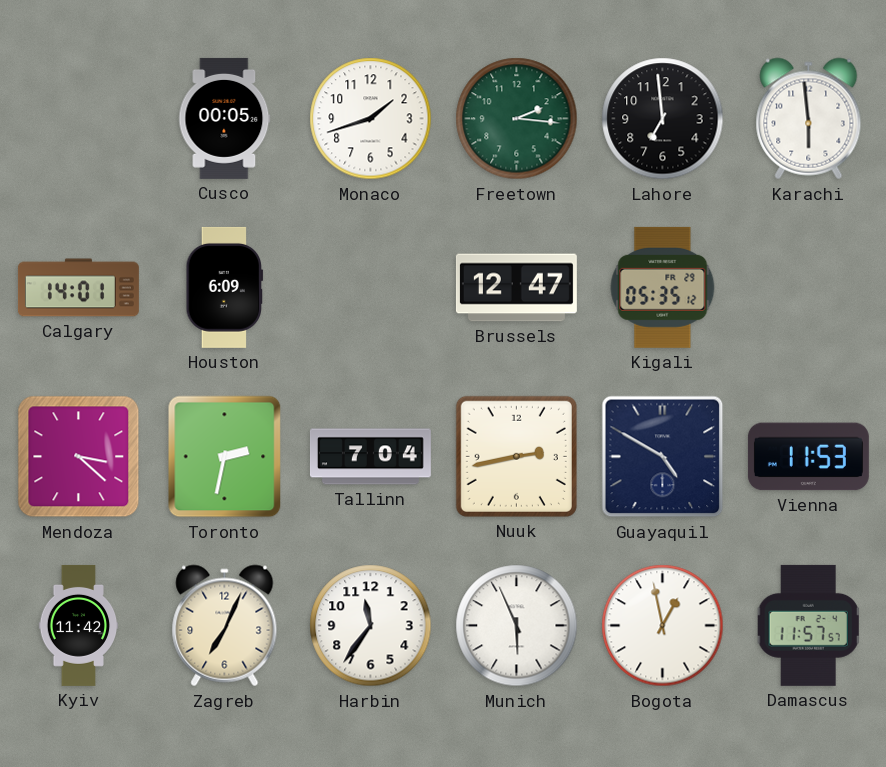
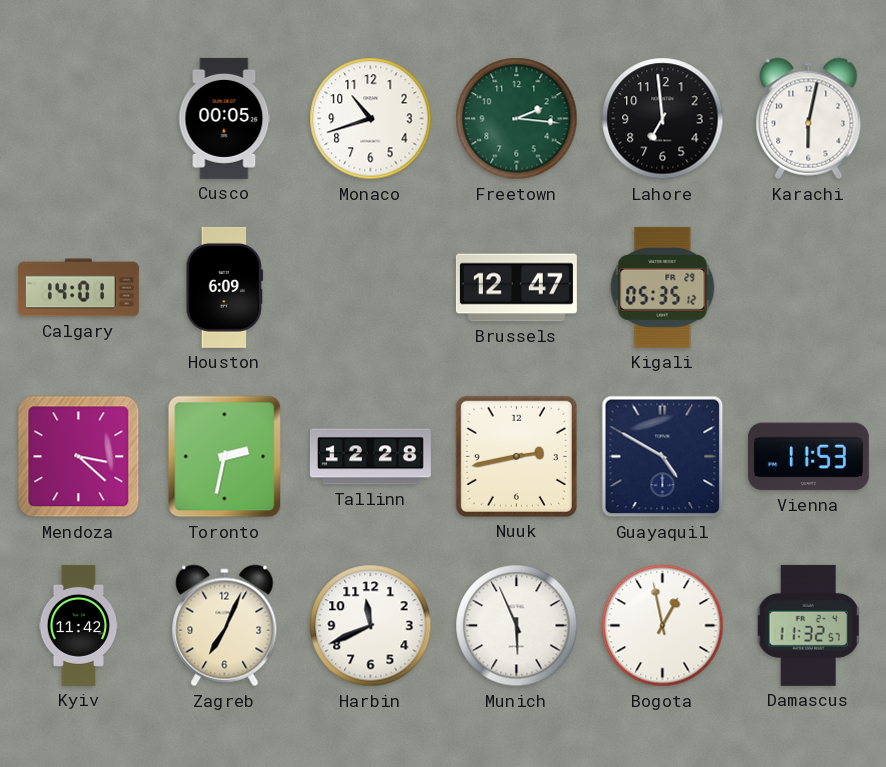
Monaco: 1:42 -> 10:42 (371, 119)
Karachi: 5:59 -> 6:02 (809, 119)
Tallinn: 7:04 -> 12:28 (370, 457)
Harbin: 11:36 -> 11:41 (371, 626)
Damascus: 11:57 -> 11:32 (808, 625)
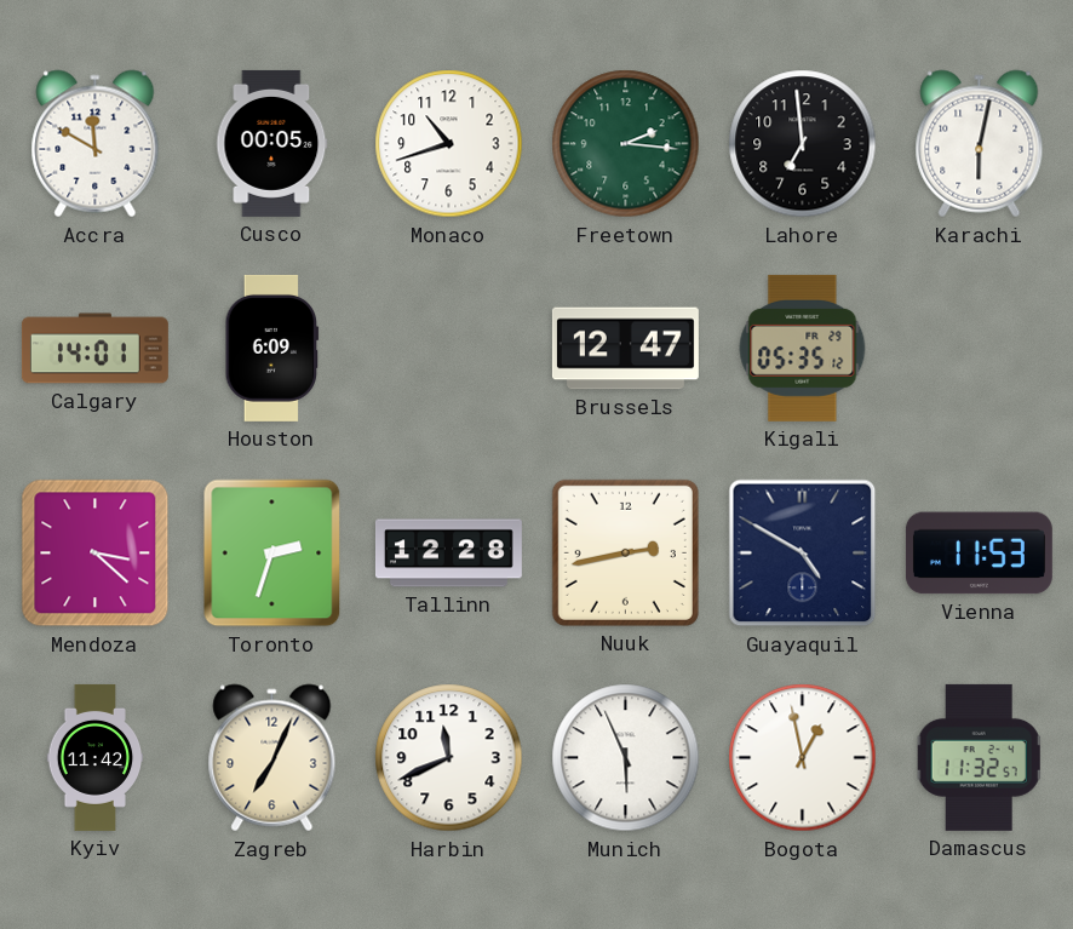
Accra: none -> 11:50 (96, 144)
Toronto: 2:32 -> 2:33 (272, 554)
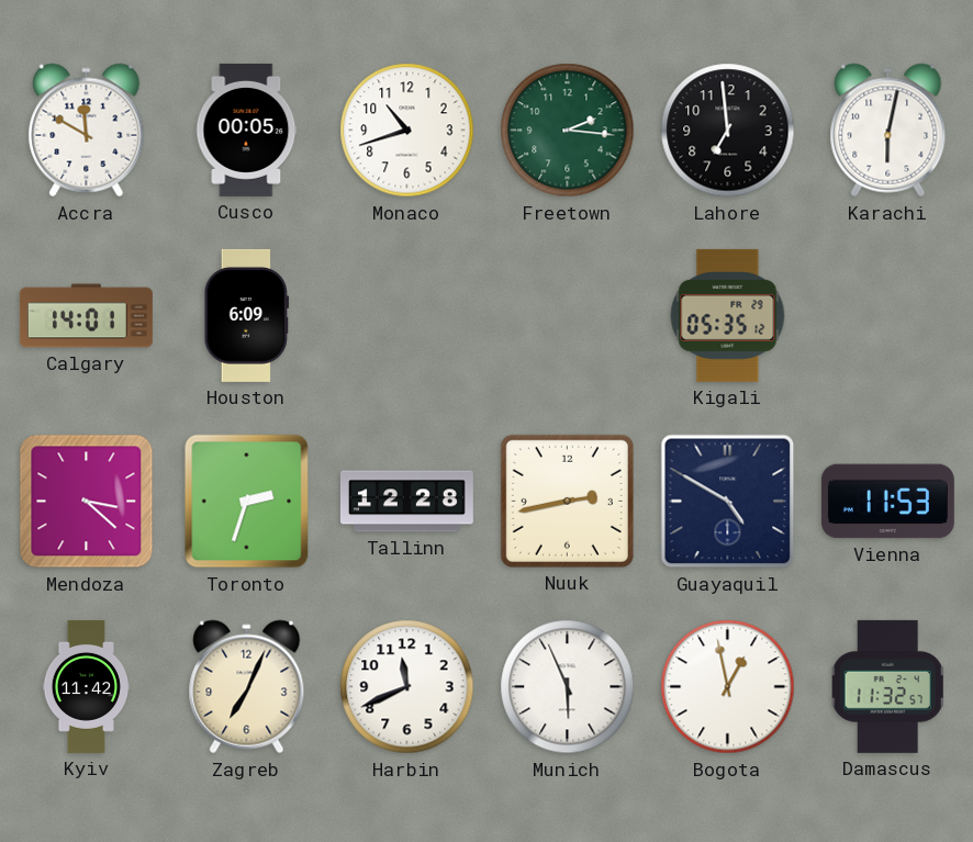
Brussels: 12:47 -> none (625, 349)
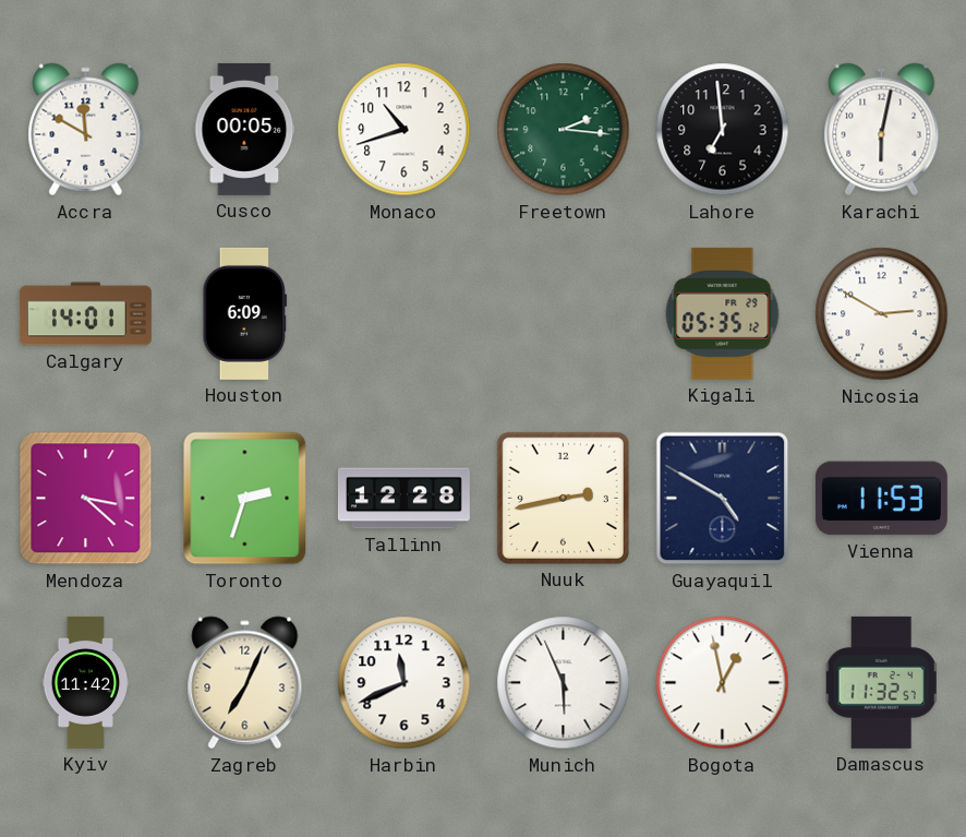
Nicosia: none -> 2:50 (882, 314)
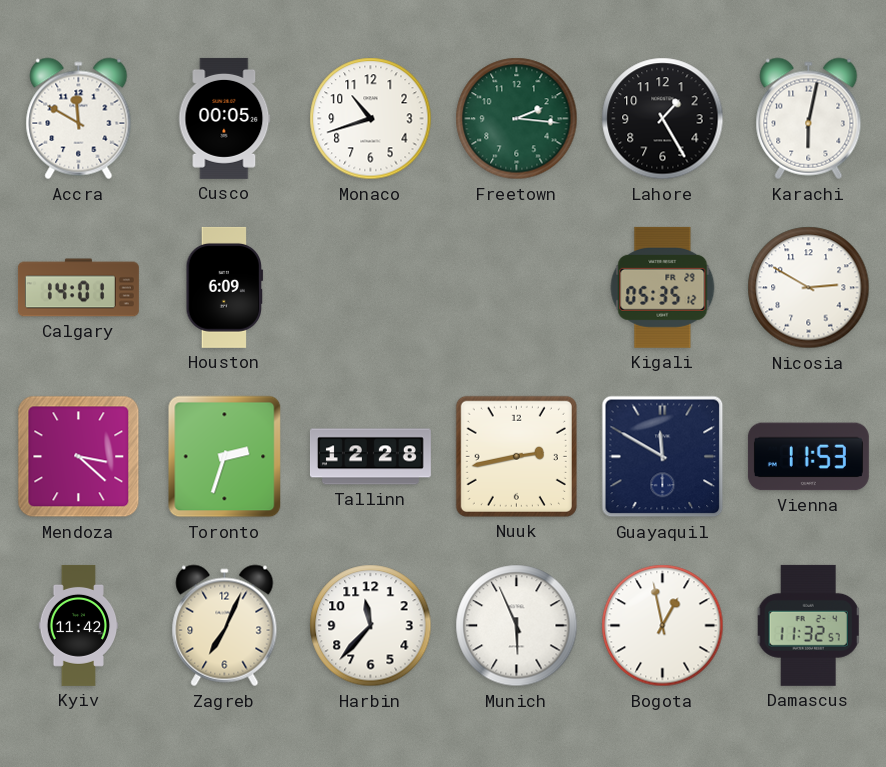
Lahore: 6:59 -> 1:25 (663, 119)
Guayaquil: 4:50 -> 11:50 (663, 457)
Harbin: 11:41 -> 11:37 (371, 626)
